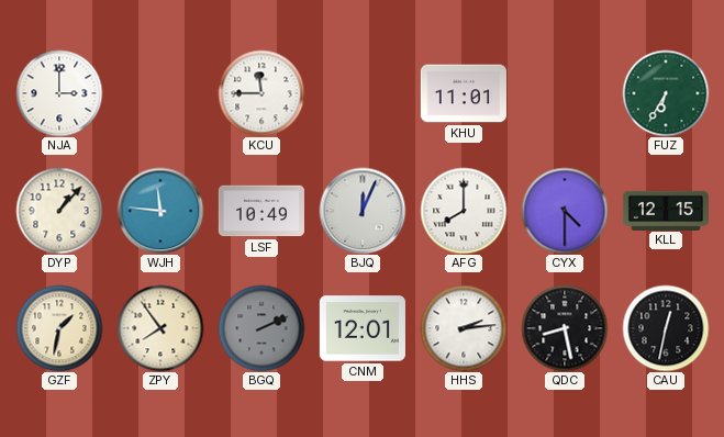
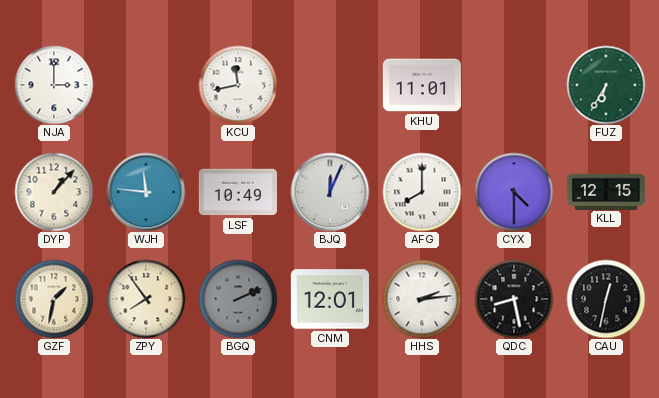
KCU: 11:45 -> 11:43 (238, 85)
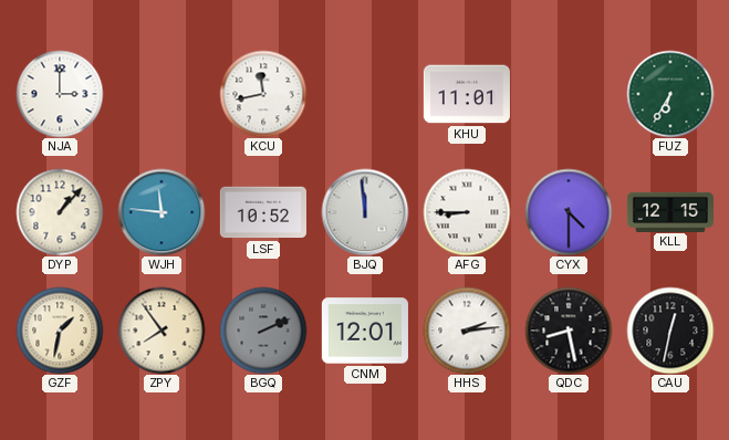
LSF: 10:49 -> 10:52 (263, 212)
BJQ: 12:04 -> 11:59 (365, 212)
AFG: 8:00 -> 8:45 (467, 212)
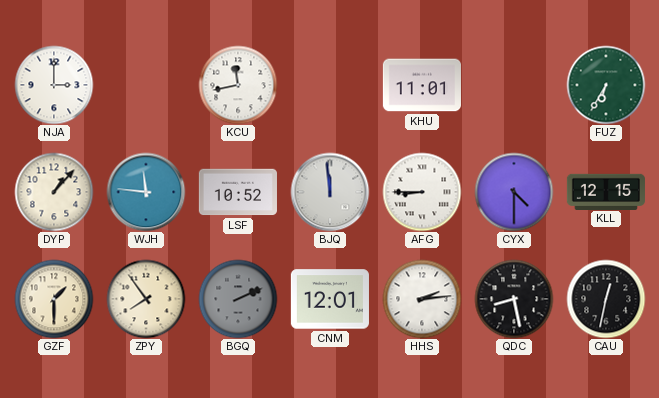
GZF: 1:32 -> 1:30 (54, 299)
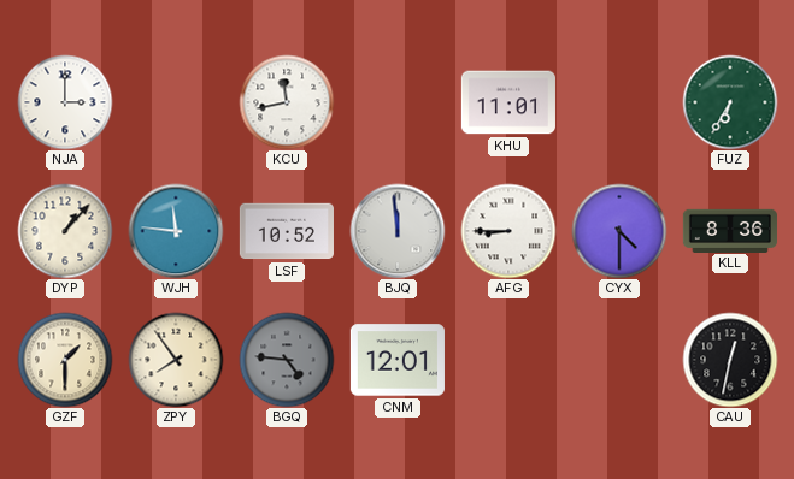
KLL: 12:15 -> 8:36 (730, 230)
BGQ: 2:11 -> 4:46 (287, 360)
HHS: 2:14 -> none (422, 299)
QDC: 8:28 -> none (514, 299)
